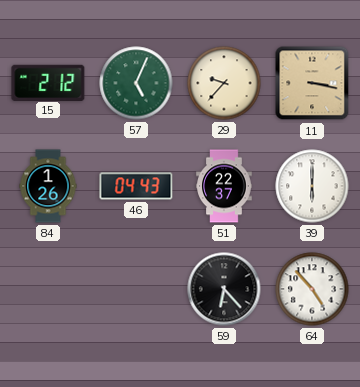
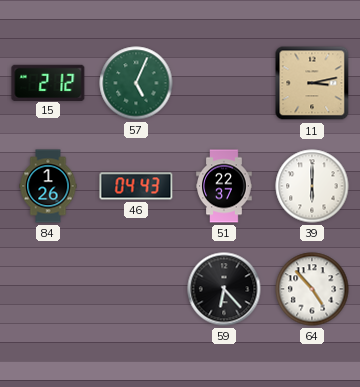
29: 9:37 -> none (224, 83)
11: 3:17 -> 3:13 (312, 83)
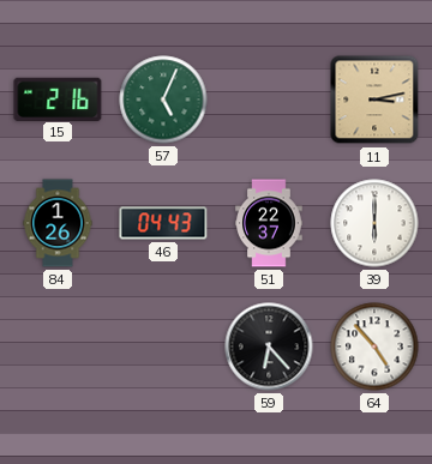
15: 2:12 -> 2:16 (58, 98)
